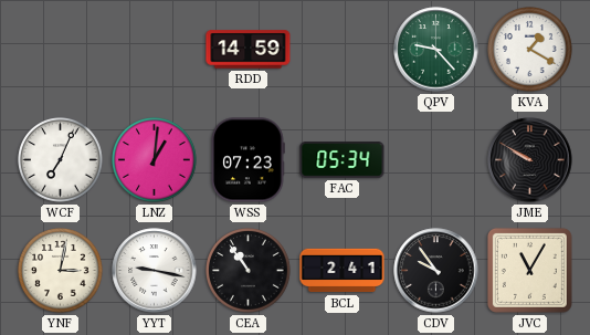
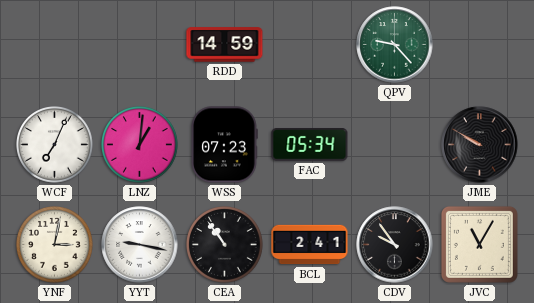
KVA: 1:20 -> none (530, 50)
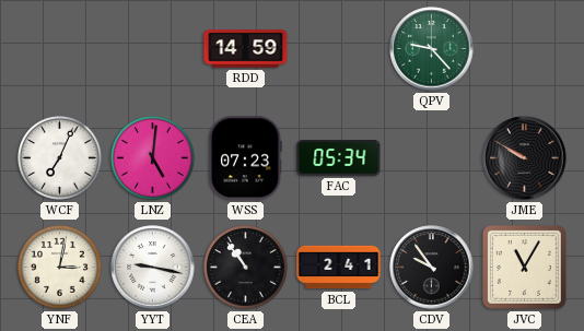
LNZ: 1:01 -> 5:01 (153, 158)
